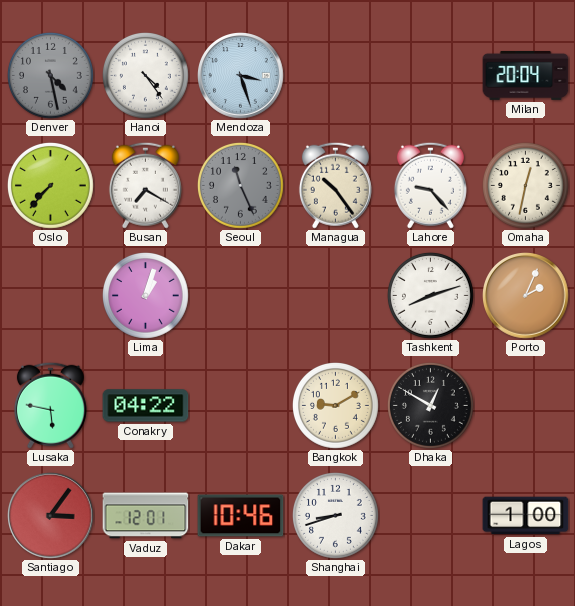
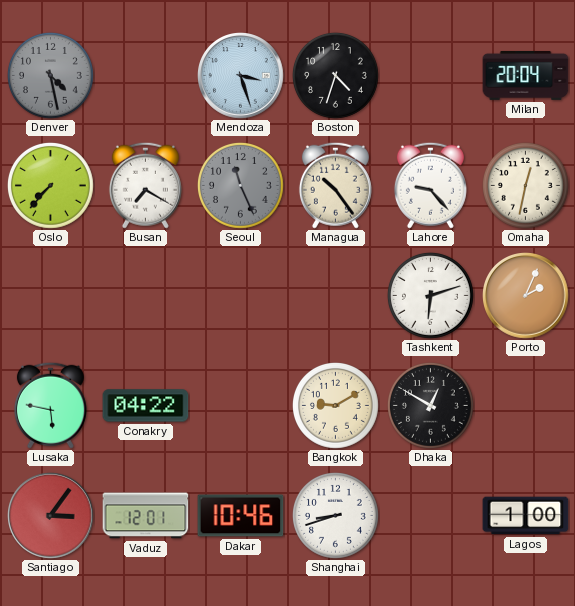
Hanoi: 4:24 -> none (146, 76)
Boston: none -> 4:33 (336, 76)
Lima: 1:03 -> none (146, 296)
Tashkent: 8:12 -> 6:12 (431, 296)
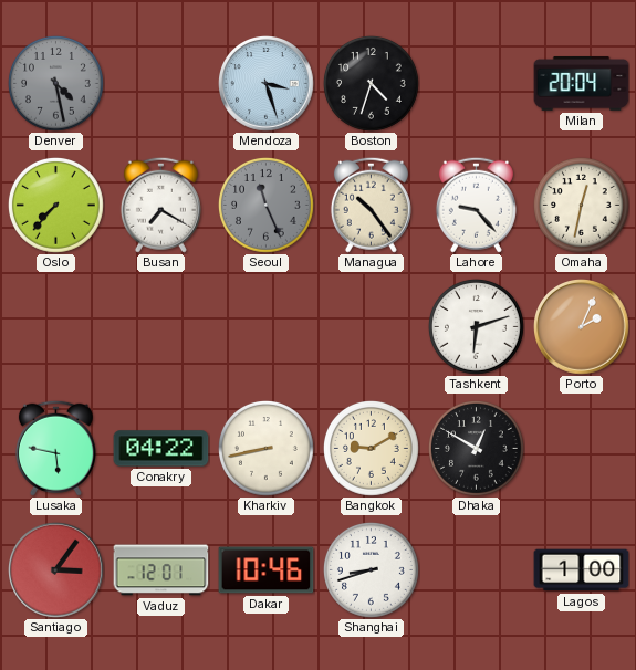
Kharkiv: none -> 8:43 (267, 449)
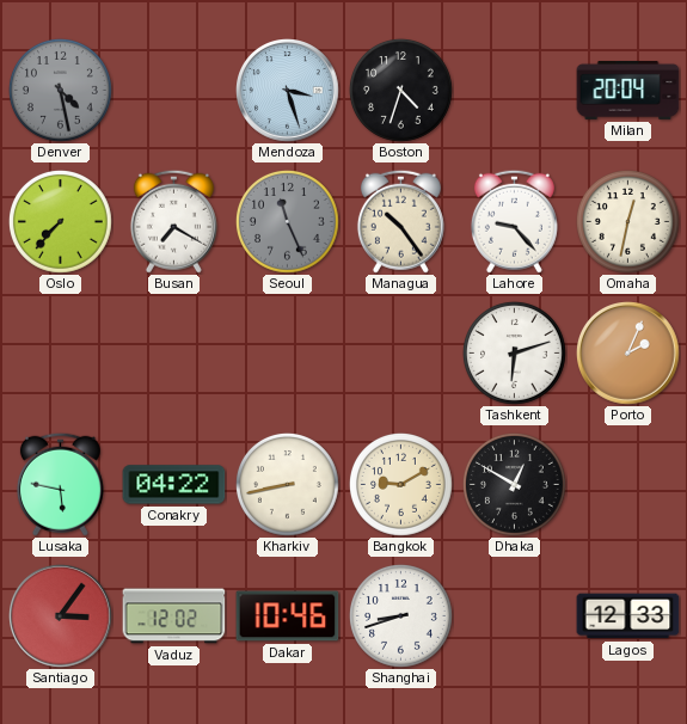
Vaduz: 12:01 -> 12:02 (174, 616)
Lagos: 1:00 -> 12:33 (628, 616)
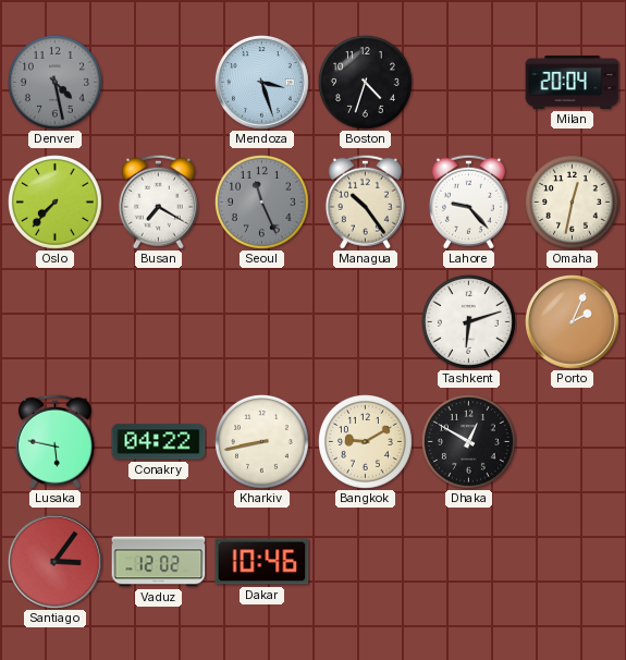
Shanghai: 8:42 -> none (401, 616)
Lagos: 12:33 -> none (628, 616)
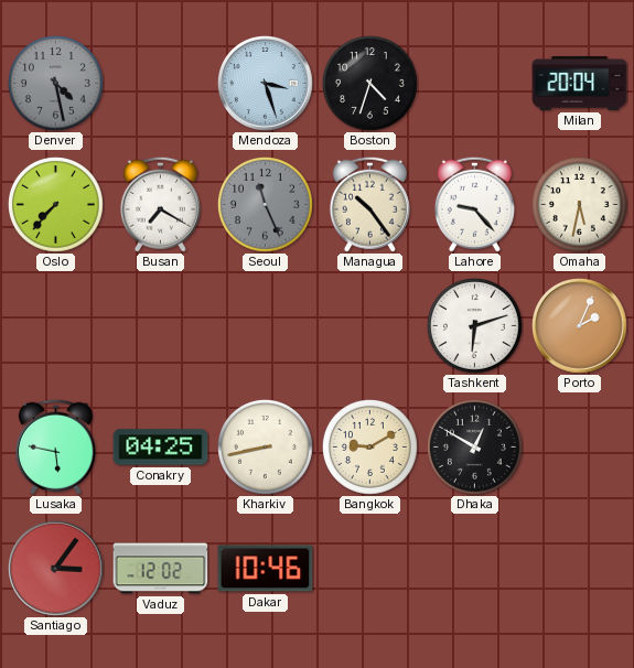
Omaha: 12:32 -> 5:32 (580, 205)
Conakry: 04:22 -> 04:25 (161, 448)
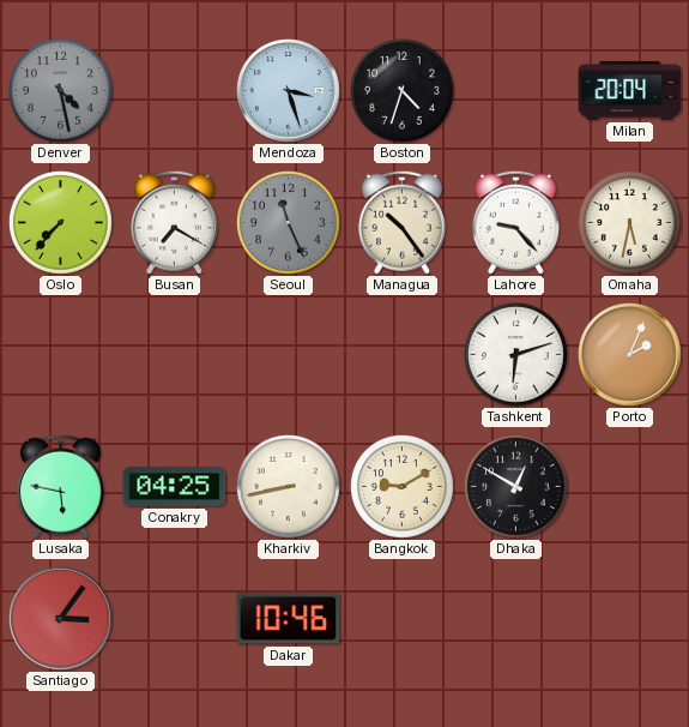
Vaduz: 12:02 -> none (161, 569)
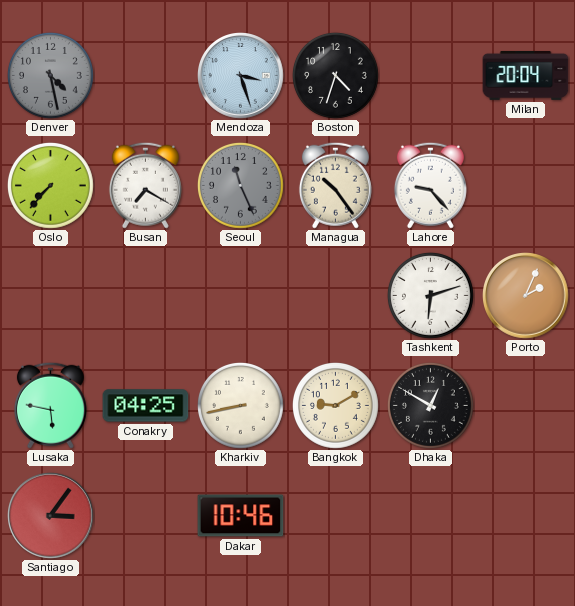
Omaha: 5:32 -> none (630, 223)
